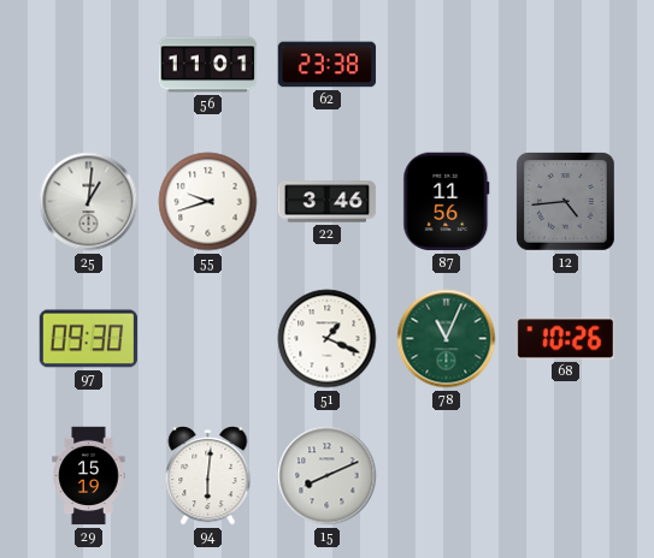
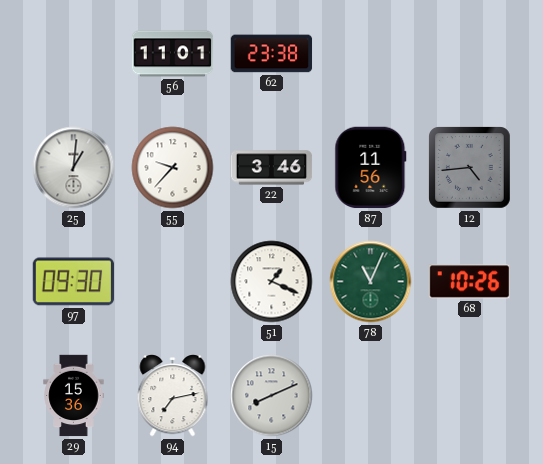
55: 9:42 -> 9:37 (173, 168)
29: 15:19 -> 15:36 (74, 396)
94: 6:01 -> 7:13 (173, 396)
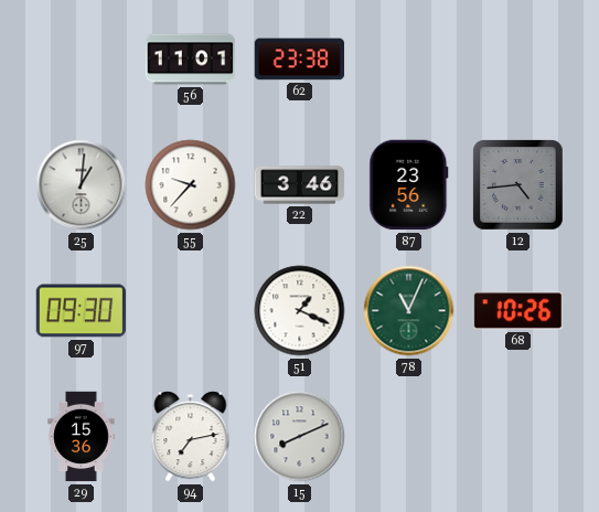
87: 11:56 -> 23:56 (409, 185)
